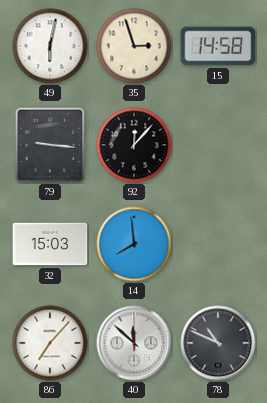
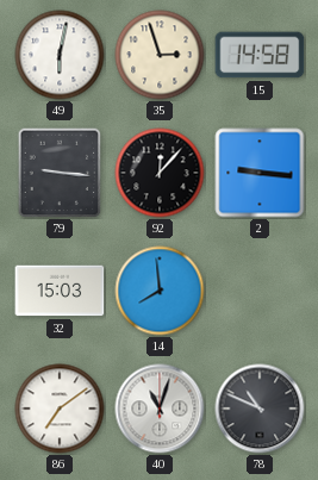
2: none -> 9:16 (260, 173)
86: 7:07 -> 7:09 (60, 409)
40: 11:52 -> 11:03 (160, 409)
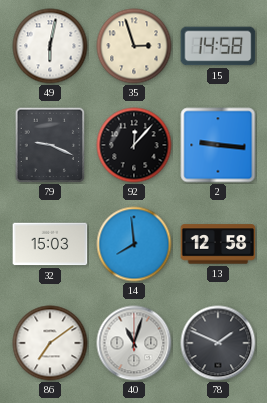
79: 9:16 -> 9:19 (50, 145)
13: none -> 12:58 (218, 244)
78: 10:49 -> 1:49 (218, 343)
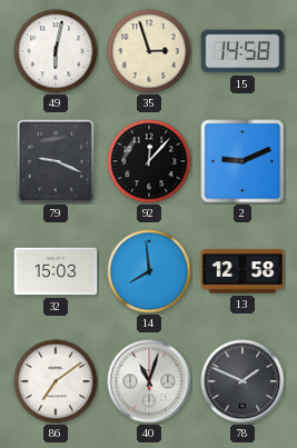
2: 9:16 -> 9:11 (242, 161)
